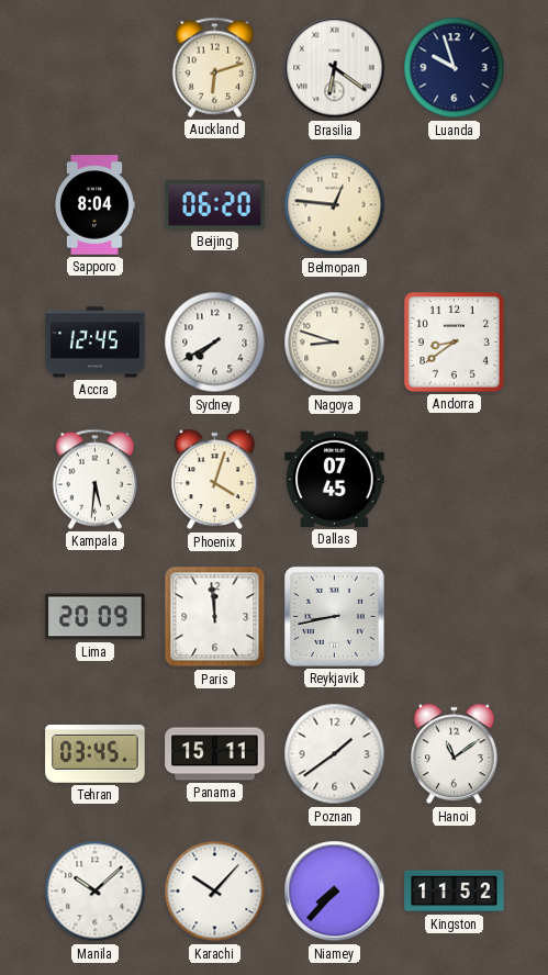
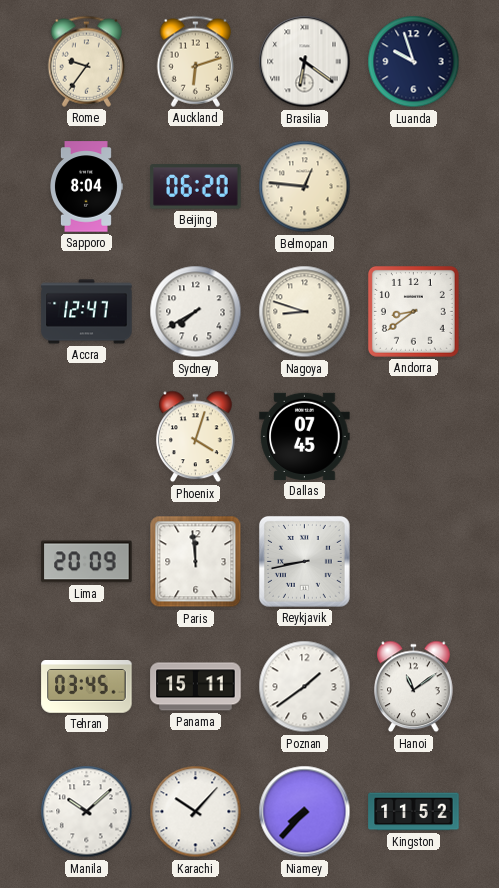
Rome: none -> 9:36 (87, 61)
Accra: 12:45 -> 12:47 (87, 312)
Kampala: 5:31 -> none (96, 479)
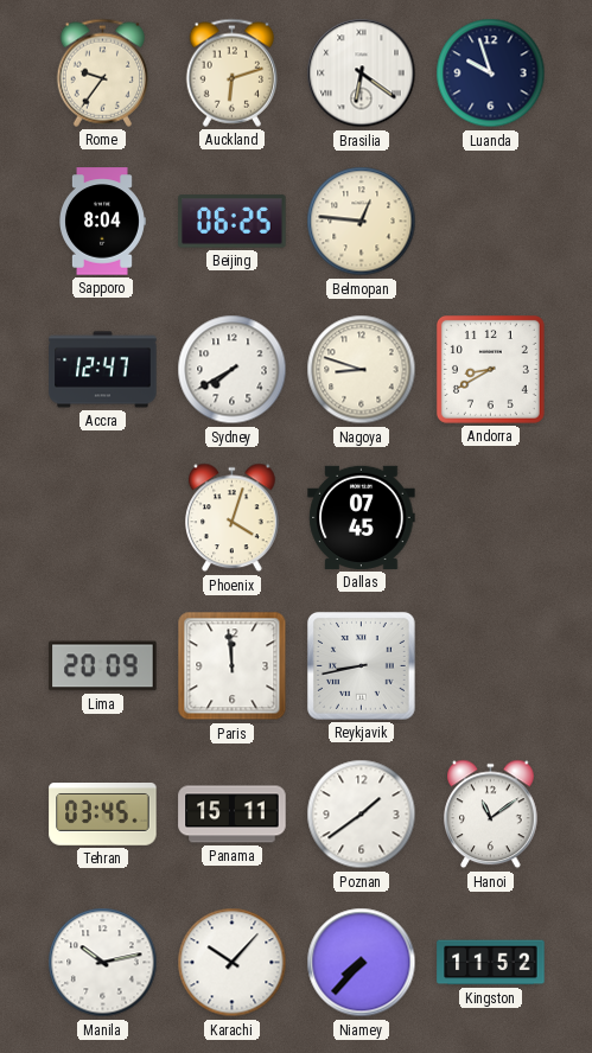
Beijing: 06:20 -> 06:25 (233, 222)
Andorra: 8:39 -> 8:40 (490, 369)
Manila: 10:08 -> 10:13 (103, 963)
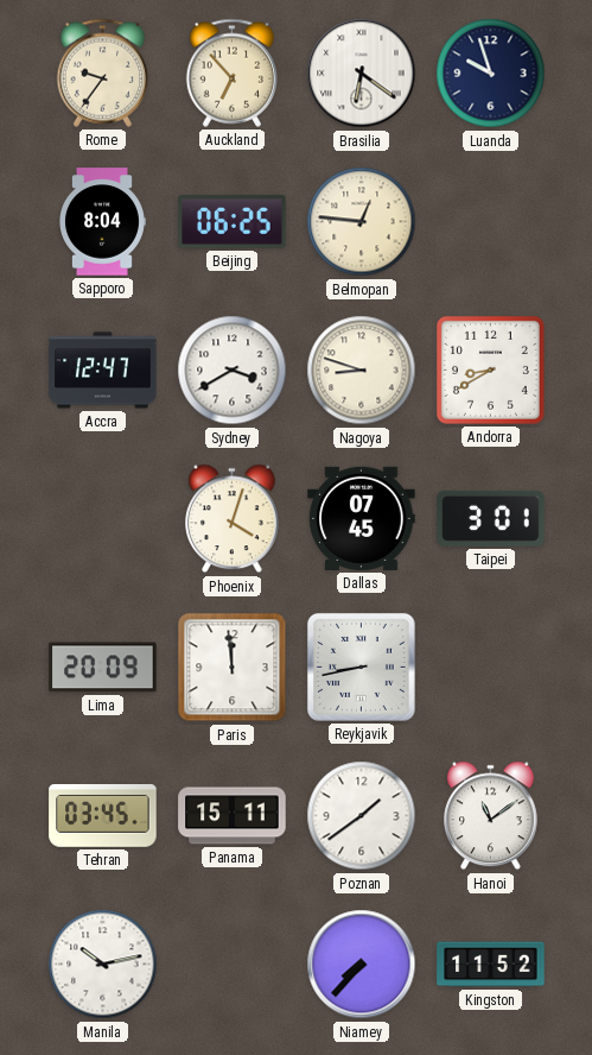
Auckland: 6:12 -> 6:53 (233, 72)
Sydney: 7:40 -> 3:40 (233, 371)
Taipei: none -> 3:01 (491, 518)
Karachi: 10:07 -> none (233, 963)
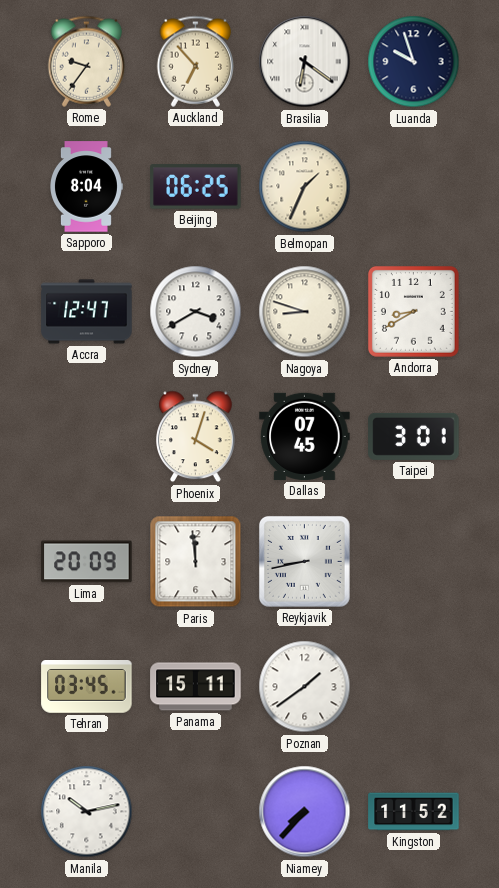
Belmopan: 12:46 -> 1:34 (305, 187)
Hanoi: 11:09 -> none (491, 816)
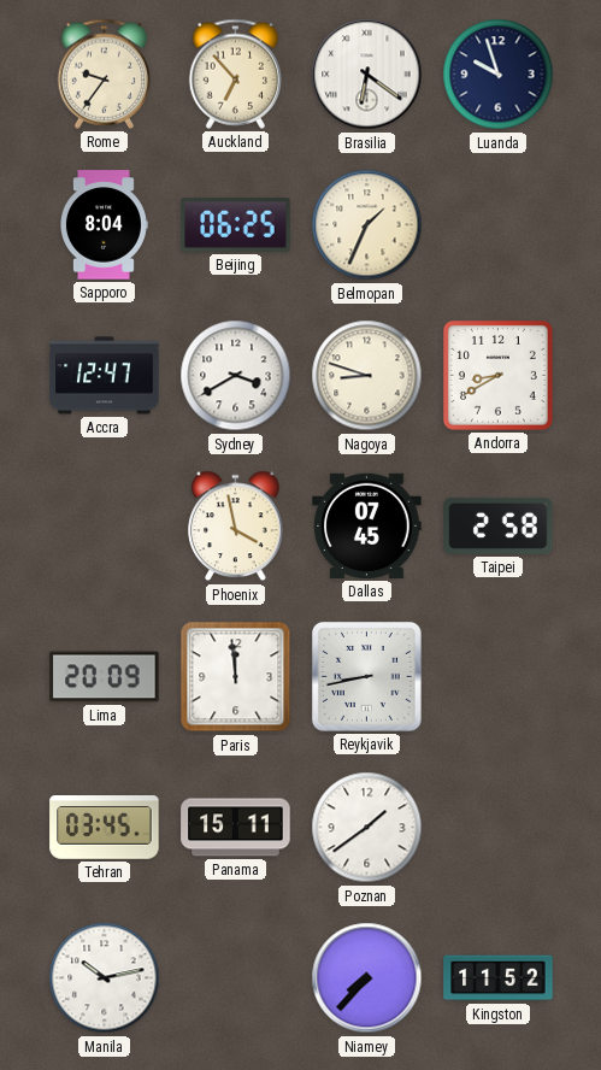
Phoenix: 4:03 -> 3:58 (236, 527)
Taipei: 3:01 -> 2:58 (499, 525)
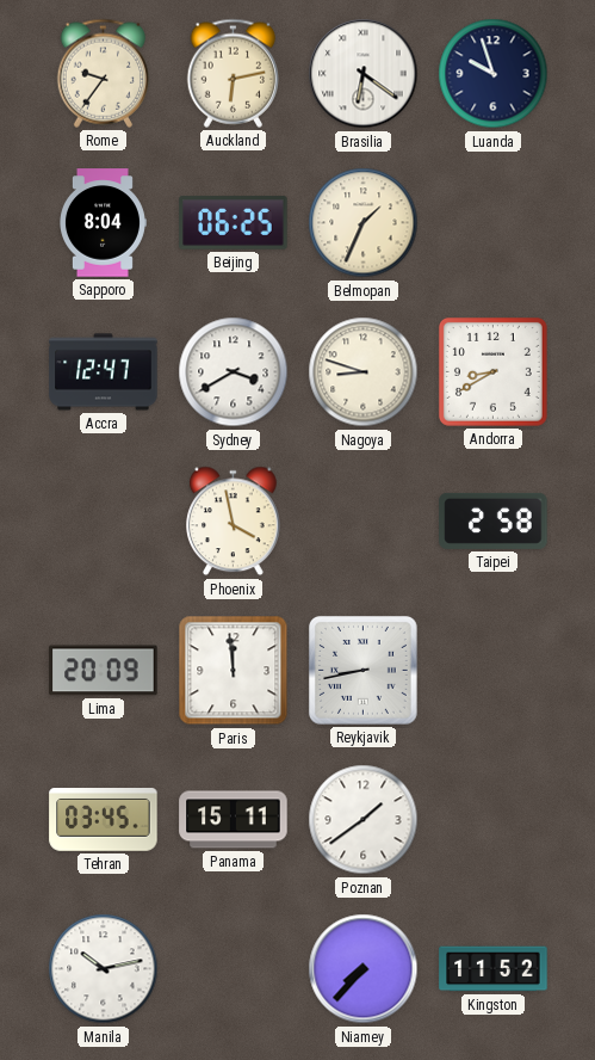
Auckland: 6:53 -> 6:13 (234, 73)
Dallas: 07:45 -> none (367, 525)
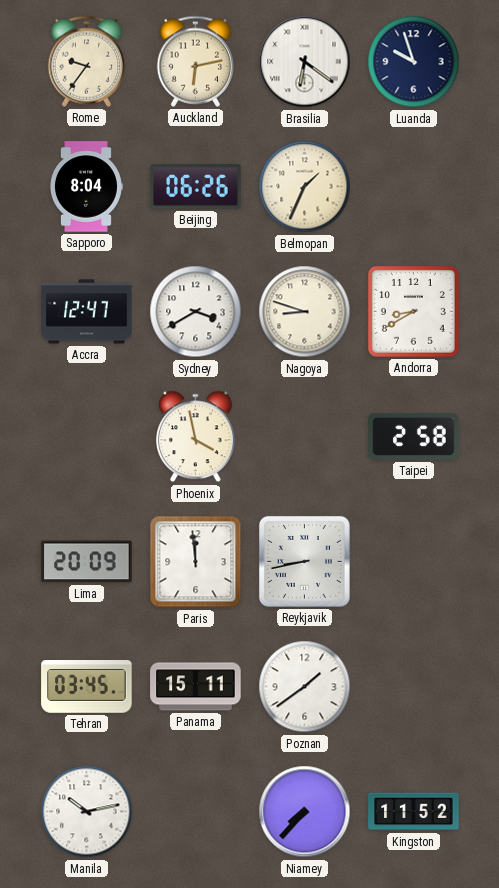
Beijing: 06:25 -> 06:26 (196, 187)
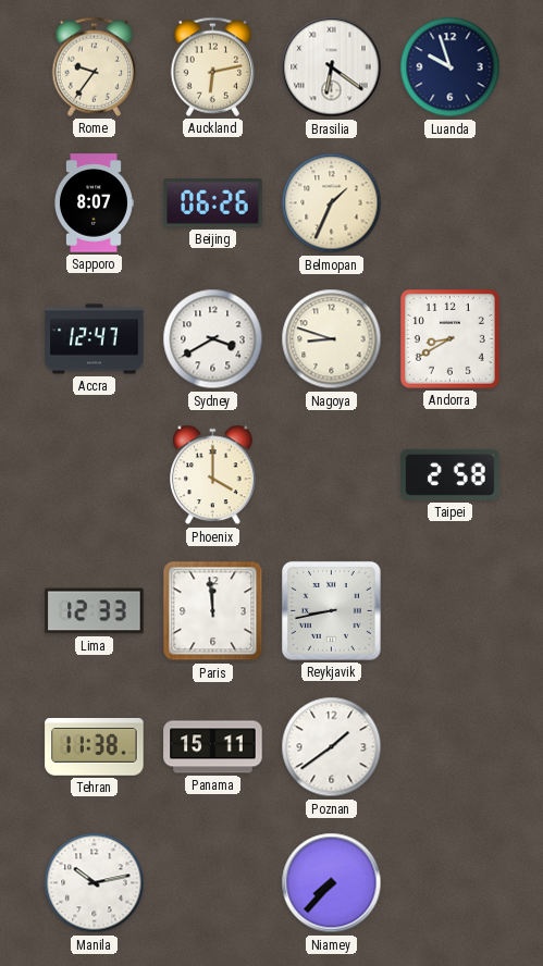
Sapporo: 8:04 -> 8:07 (95, 203)
Phoenix: 3:58 -> 4:00 (213, 475)
Lima: 20:09 -> 12:33 (95, 611)
Tehran: 03:45 -> 11:38 (95, 747)
Kingston: 11:52 -> none (414, 812)
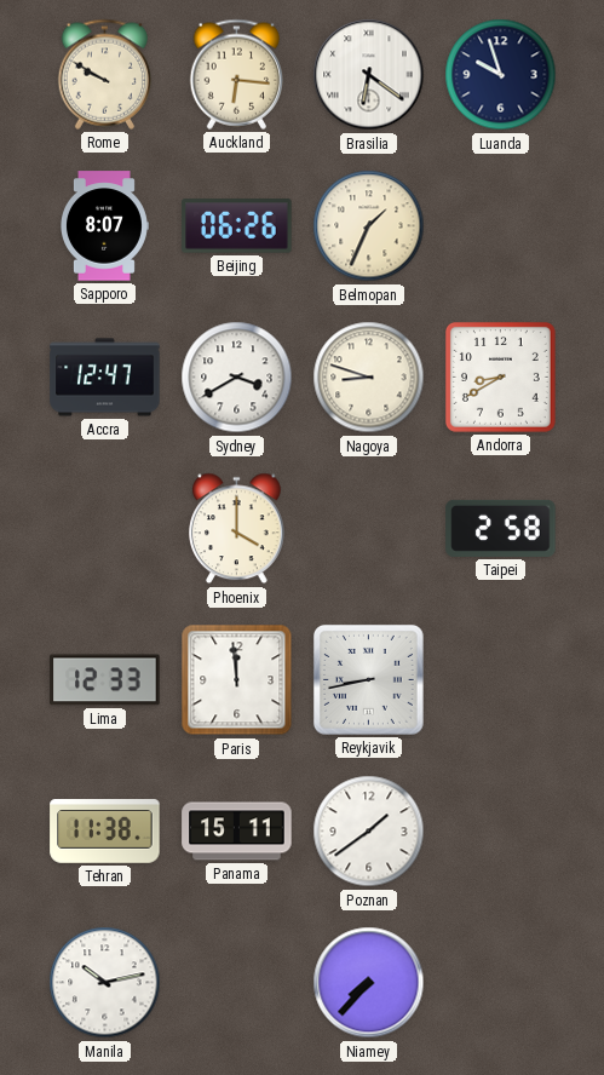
Rome: 9:36 -> 9:50 (105, 74)
Auckland: 6:13 -> 6:16 (237, 74)
